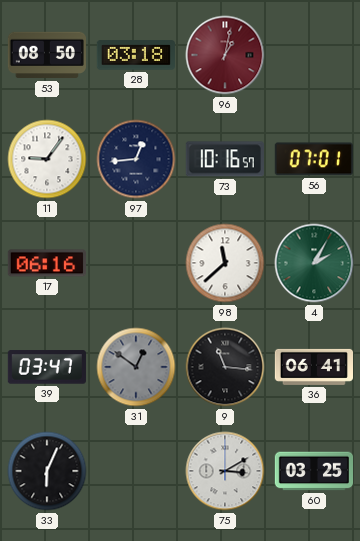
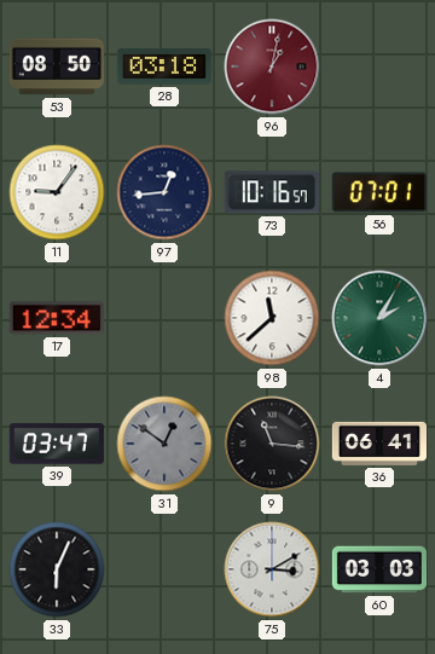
17: 06:16 -> 12:34 (57, 318)
60: 03:25 -> 03:03 (378, 569)
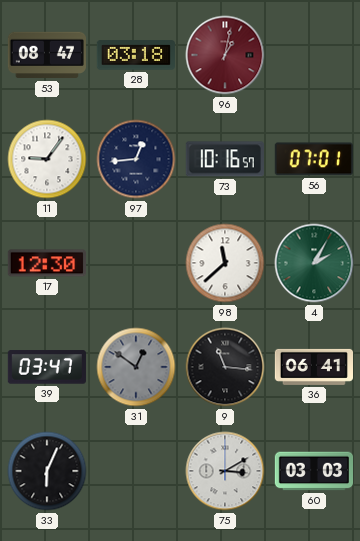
53: 08:50 -> 08:47 (47, 55)
17: 12:34 -> 12:30 (47, 263)
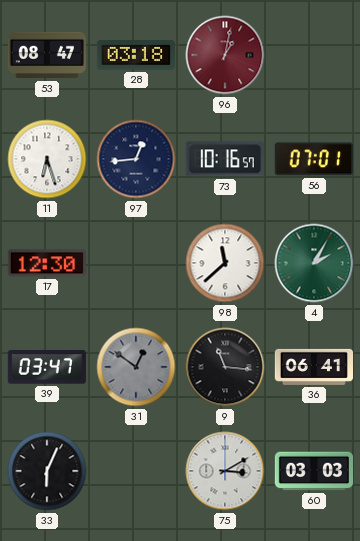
11: 9:06 -> 6:27 (47, 159)
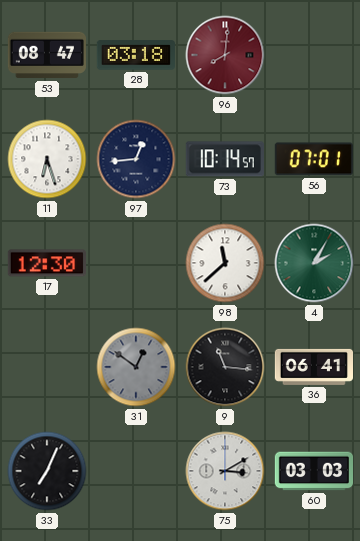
96: 1:02 -> 8:01 (225, 55)
73: 10:16 -> 10:14 (225, 159)
39: 03:47 -> none (47, 367)
33: 6:04 -> 7:04 (47, 471)
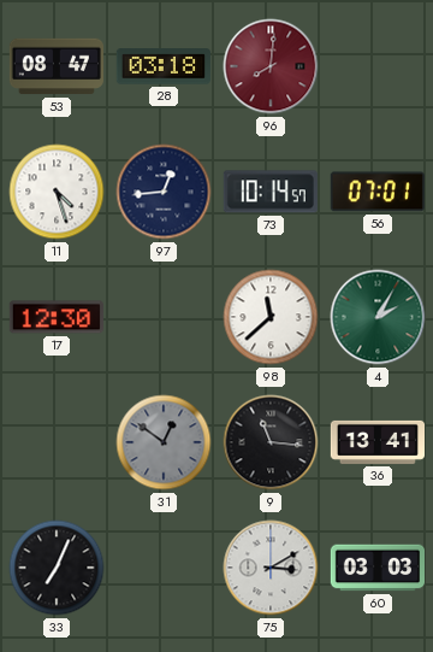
11: 6:27 -> 4:27 (57, 192)
36: 06:41 -> 13:41 (376, 442)
